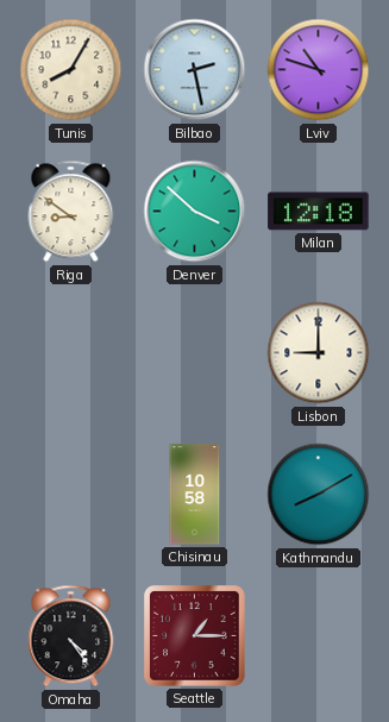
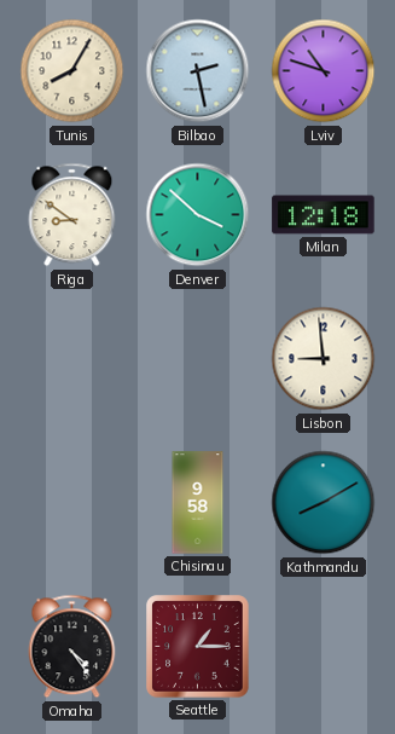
Lisbon: 9:00 -> 8:59 (324, 359)
Chisinau: 10:58 -> 9:58 (198, 503)
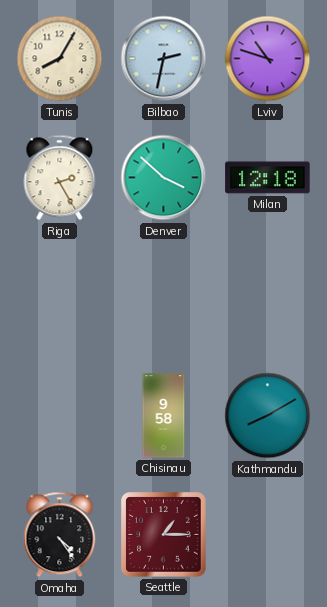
Bilbao: 2:28 -> 2:32 (164, 59)
Riga: 8:51 -> 2:25 (60, 178)
Lisbon: 8:59 -> none (324, 359)
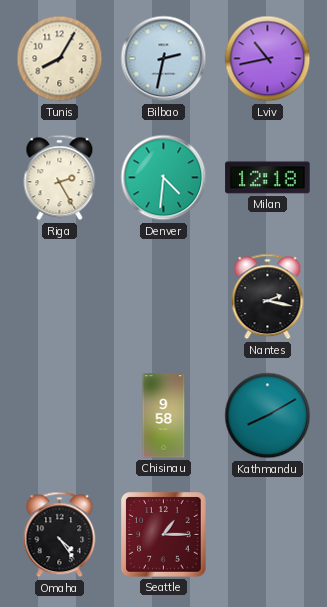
Lviv: 10:48 -> 10:43 (268, 59)
Denver: 3:52 -> 4:31 (164, 178)
Nantes: none -> 2:17 (268, 297)
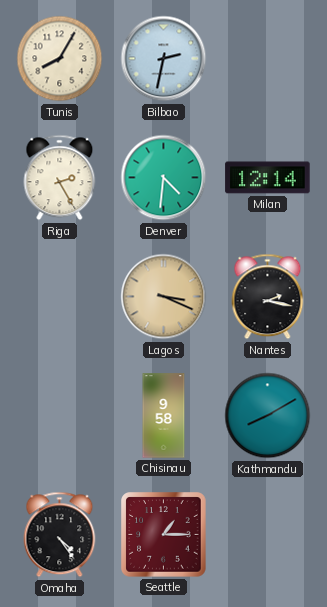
Lviv: 10:43 -> none (268, 59)
Milan: 12:18 -> 12:14 (268, 178)
Lagos: none -> 3:19 (164, 297)
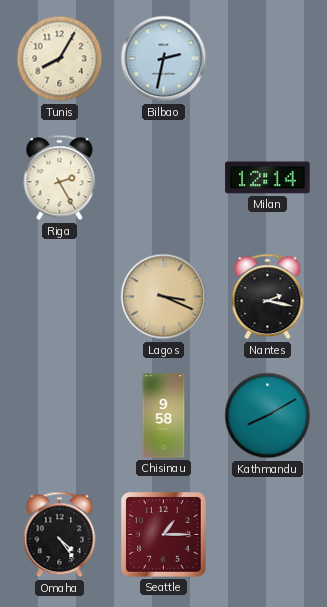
Denver: 4:31 -> none (164, 178)
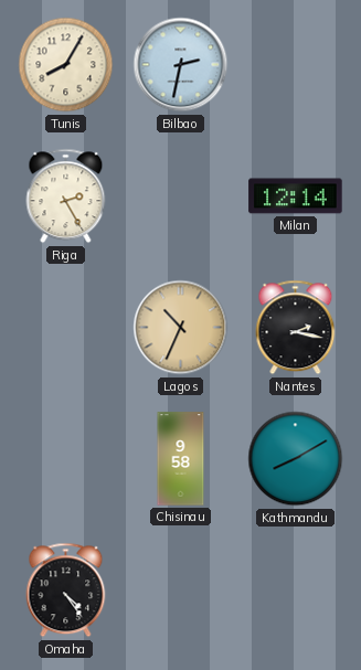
Lagos: 3:19 -> 10:34 (181, 328)
Seattle: 1:15 -> none (164, 535)
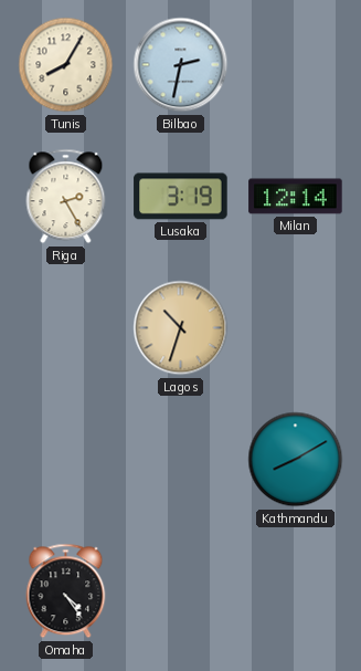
Lusaka: none -> 3:19 (181, 197)
Lagos: 10:34 -> 10:33 (181, 328)
Nantes: 2:17 -> none (296, 328)
Chisinau: 9:58 -> none (181, 459)
